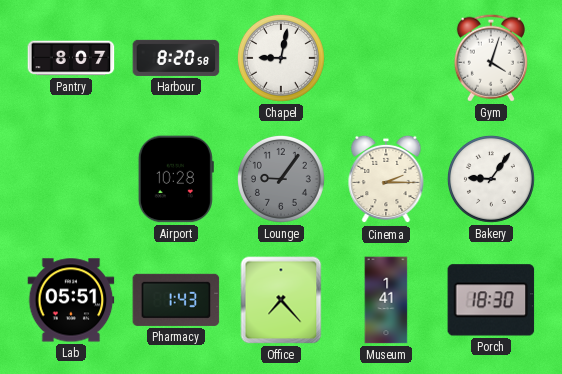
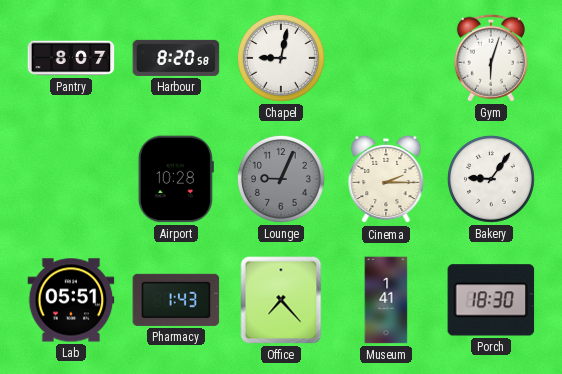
Gym: 4:03 -> 6:03 (491, 58)
Lounge: 9:06 -> 9:04 (281, 179)
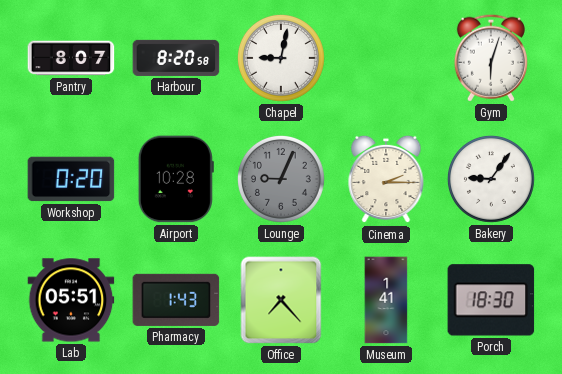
Workshop: none -> 0:20 (71, 179)
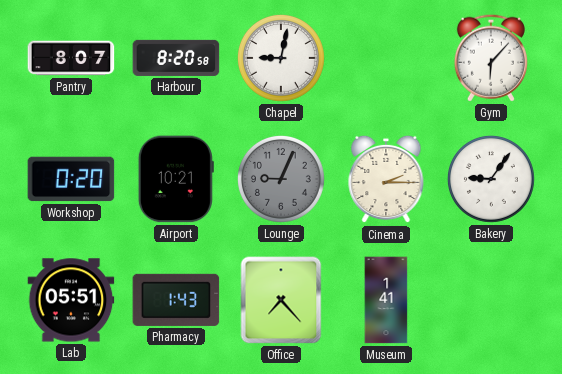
Gym: 6:03 -> 6:07 (491, 58)
Airport: 10:28 -> 10:21 (176, 179)
Porch: 18:30 -> none (491, 300)
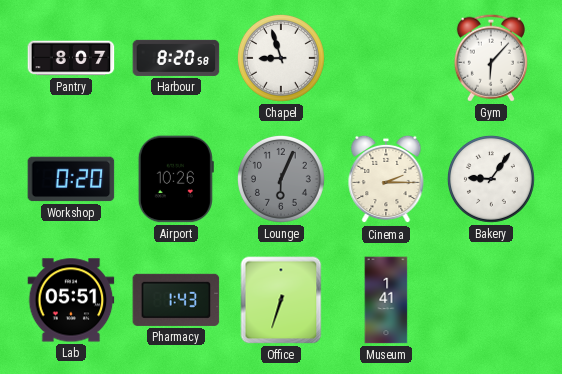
Chapel: 9:02 -> 8:57 (281, 58)
Airport: 10:21 -> 10:26 (176, 179)
Lounge: 9:04 -> 6:04 (281, 179)
Office: 7:23 -> 6:33 (281, 300)
